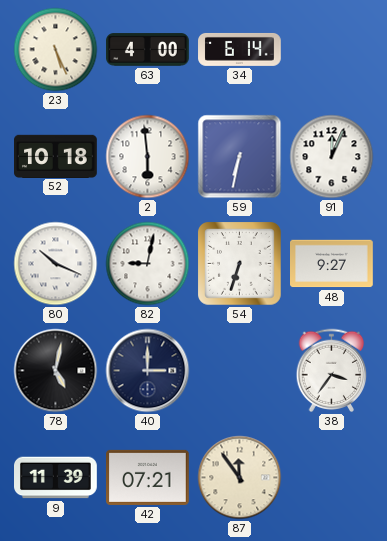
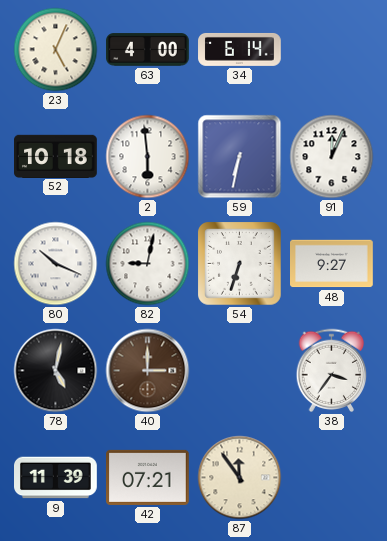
23: 5:26 -> 5:04 (56, 50)
40 dial: navy -> brown (148, 371)
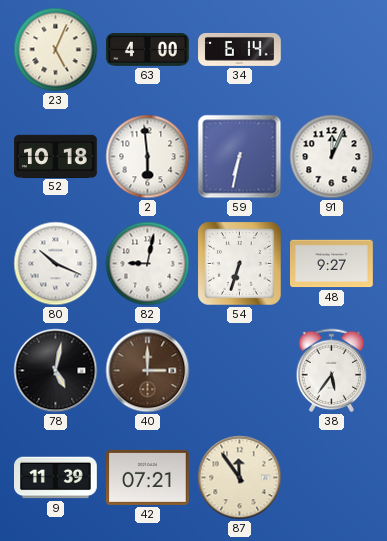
38: 3:36 -> 5:36 (332, 371)
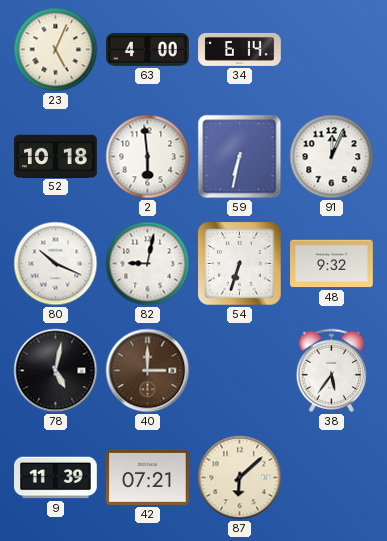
48: 9:27 -> 9:32 (332, 264)
87: 11:54 -> 6:08 (240, 478)
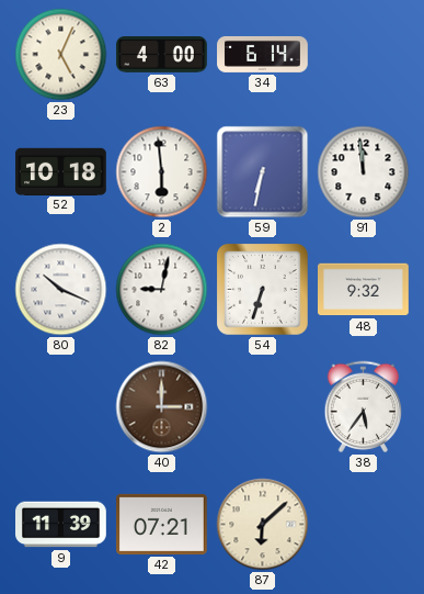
91: 12:04 -> 11:59 (364, 172)
78: 5:02 -> none (56, 371)
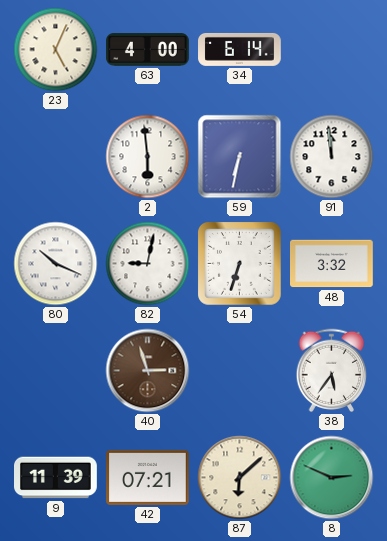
52: 10:18 -> none (61, 171)
48: 9:32 -> 3:32 (332, 264)
40: 3:00 -> 2:57 (148, 371)
8: none -> 2:49 (332, 478)
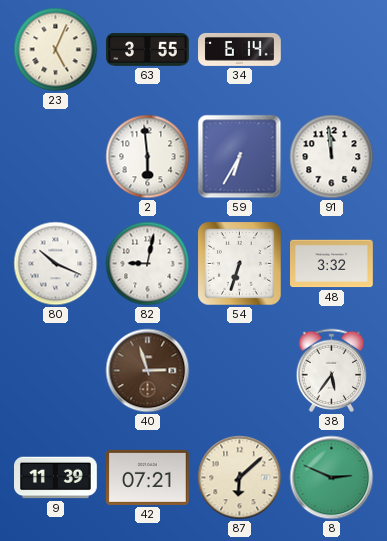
63: 4:00 -> 3:55 (148, 50)
59: 6:32 -> 6:35 (240, 157)
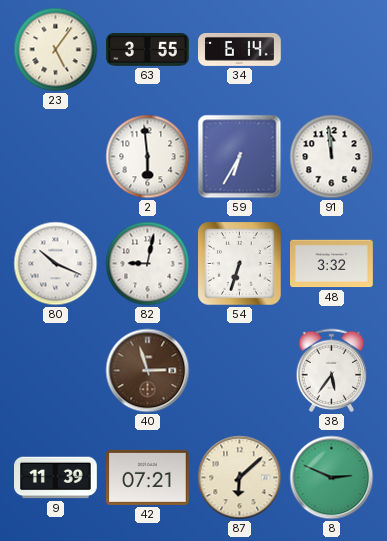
23: 5:04 -> 5:06 (56, 50)
